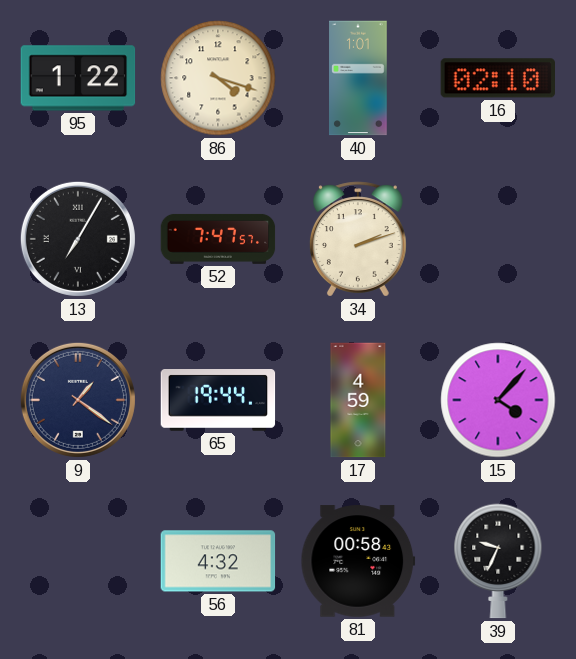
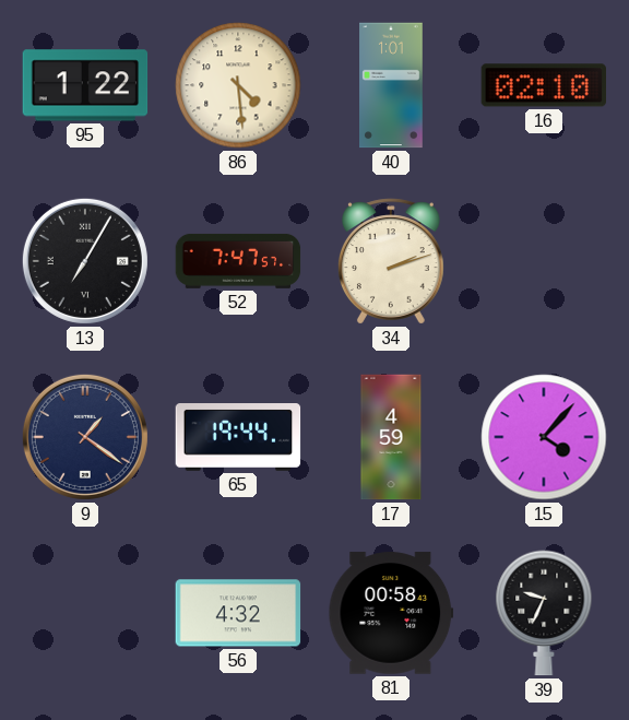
86: 4:18 -> 4:29 (238, 85)
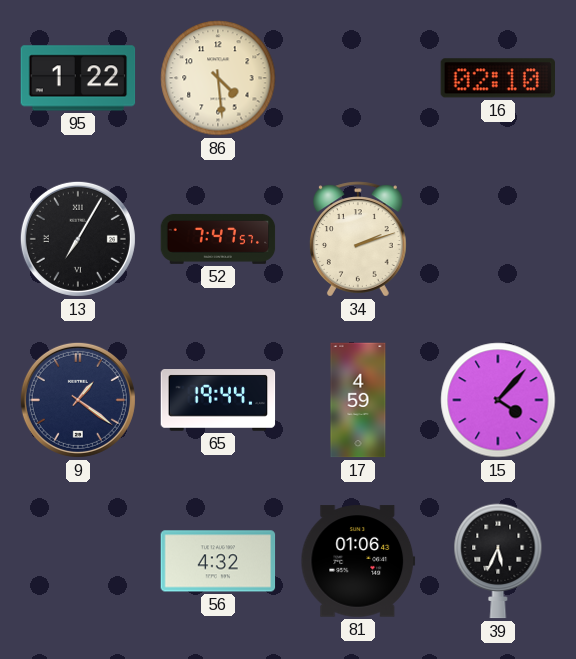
40: 1:01 -> none (391, 85)
81: 00:58 -> 01:06 (358, 561)
39: 9:34 -> 5:34 (498, 561)
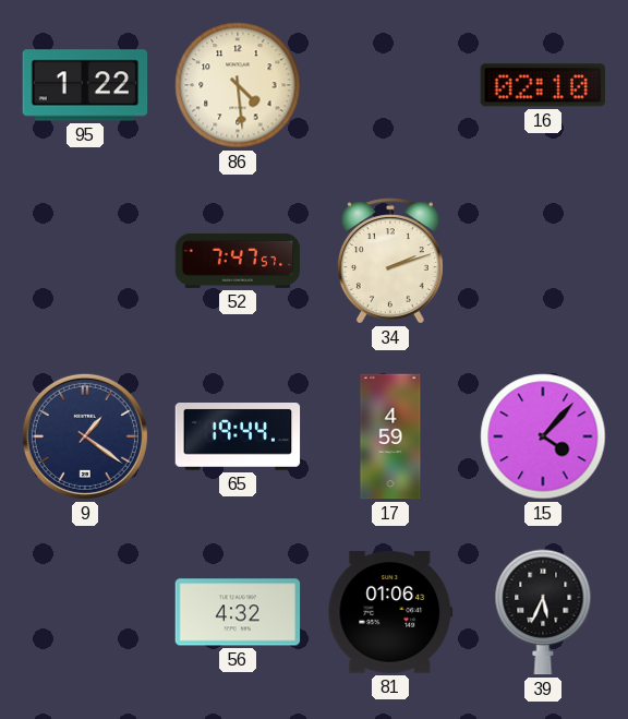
13: 7:05 -> none (78, 239)
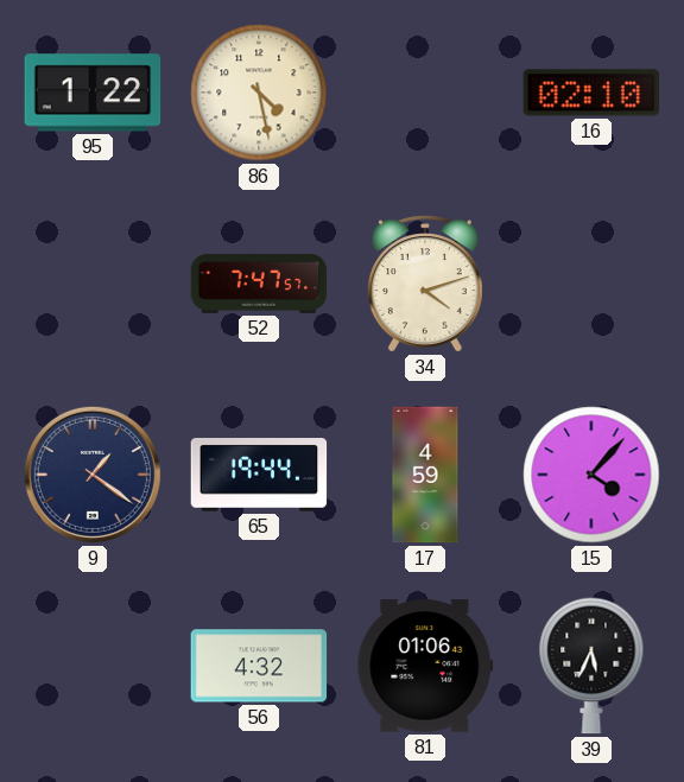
86: 4:29 -> 4:28 (259, 93)
34: 2:12 -> 4:12 (425, 284)
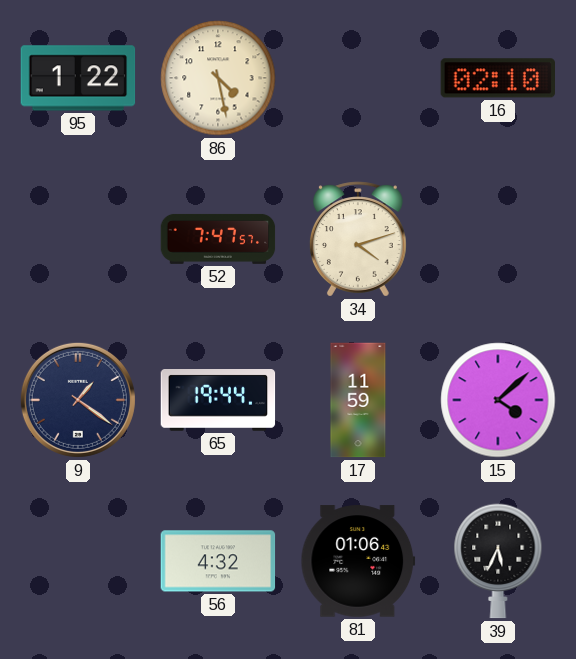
17: 4:59 -> 11:59 (358, 400)
15: 4:07 -> 4:08 (498, 400)
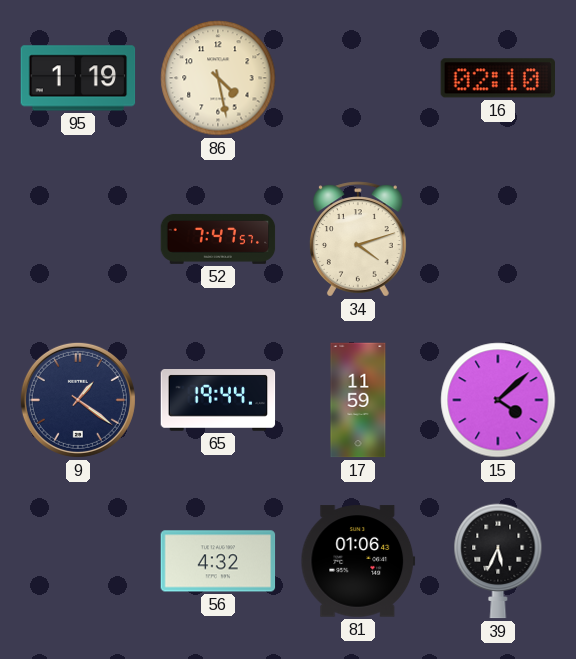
95: 1:22 -> 1:19 (78, 78)
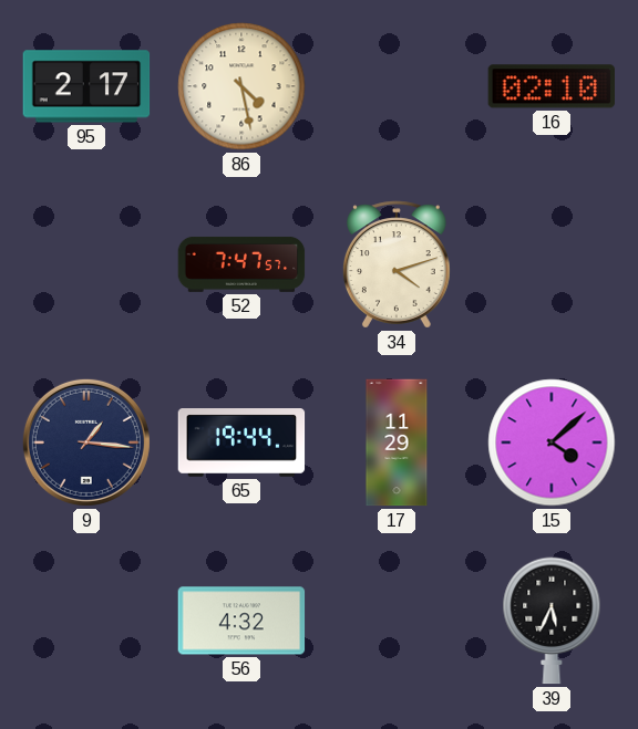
95: 1:19 -> 2:17 (86, 86)
9: 1:21 -> 1:16 (86, 442)
17: 11:59 -> 11:29 (397, 442)
81: 01:06 -> none (358, 561)
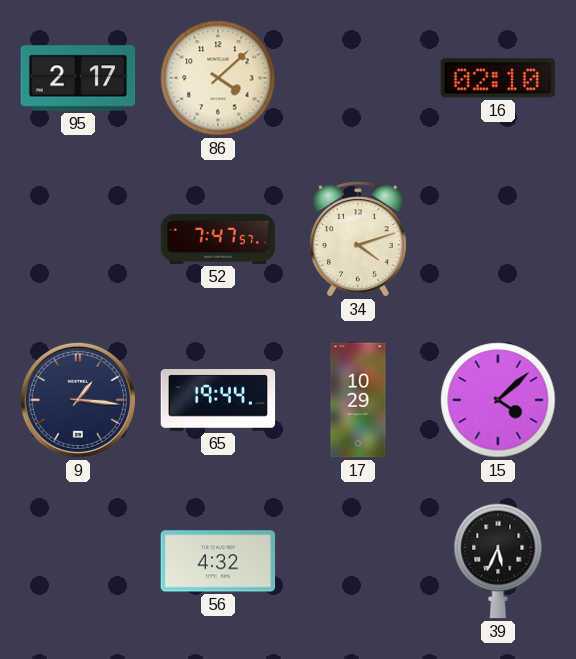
86: 4:28 -> 4:08 (218, 78)
17: 11:29 -> 10:29 (358, 400)
